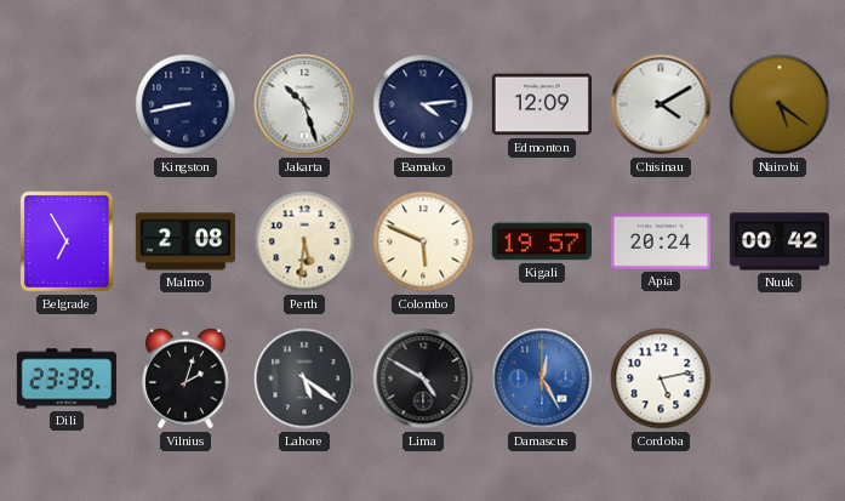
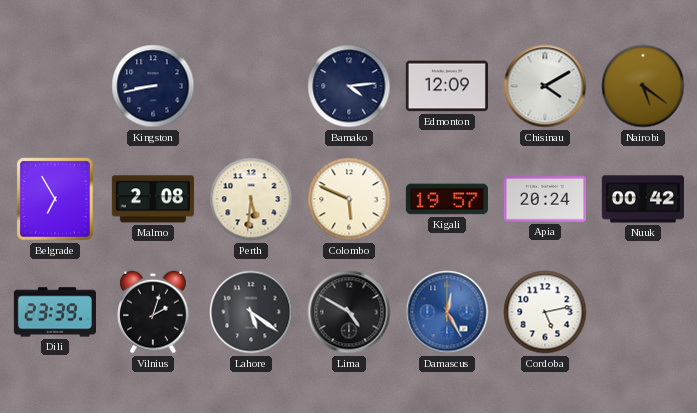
Jakarta: 10:27 -> none (304, 104)
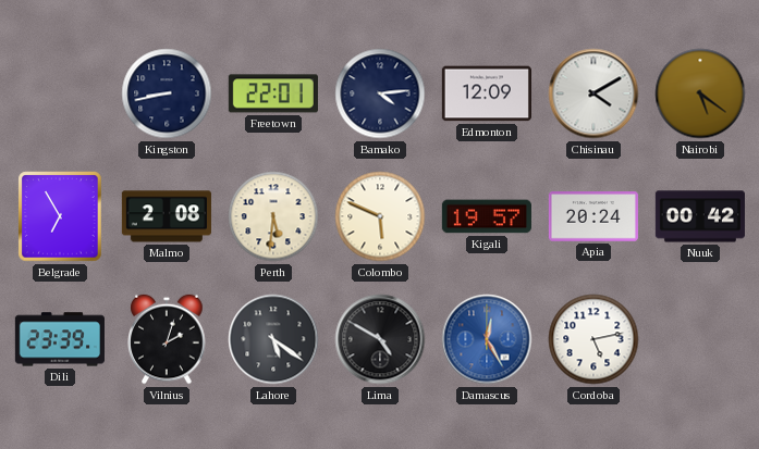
Freetown: none -> 22:01 (273, 93)
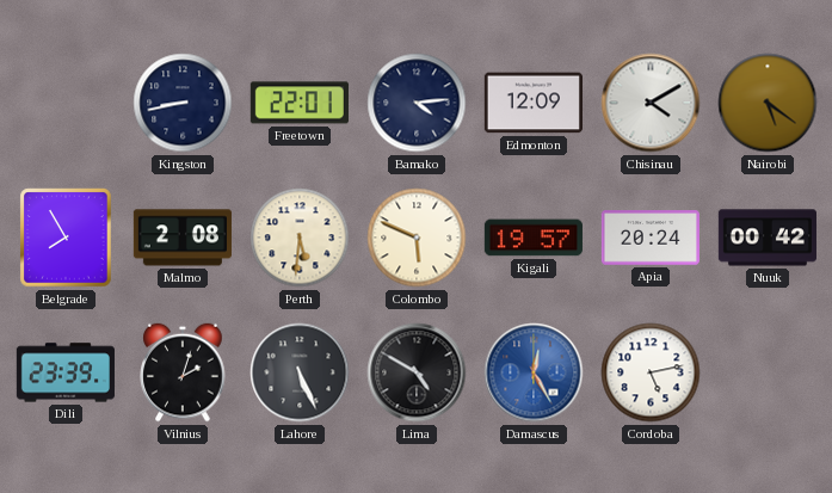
Belgrade: 6:55 -> 7:55 (66, 238)
Lahore: 5:21 -> 5:26 (300, 372)
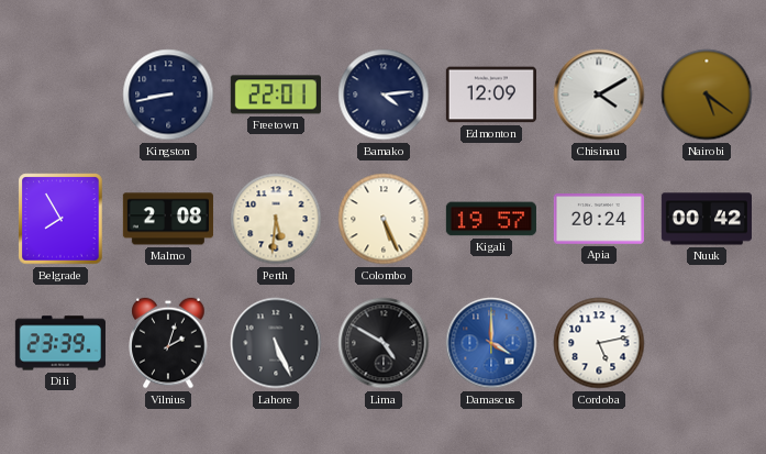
Colombo: 5:49 -> 5:26 (384, 219)
Damascus: 12:25 -> 4:00 (491, 343)
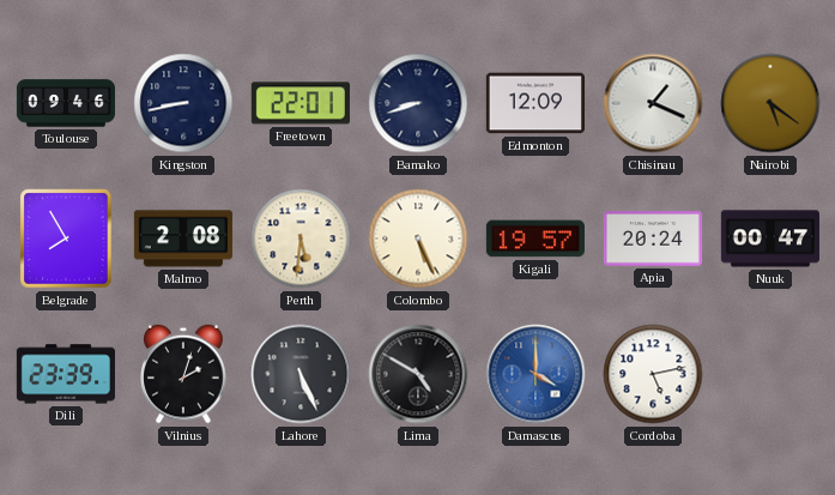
Toulouse: none -> 09:46 (65, 103)
Bamako: 4:14 -> 8:42 (418, 103)
Chisinau: 4:10 -> 1:19 (653, 103)
Nuuk: 00:42 -> 00:47 (770, 239)
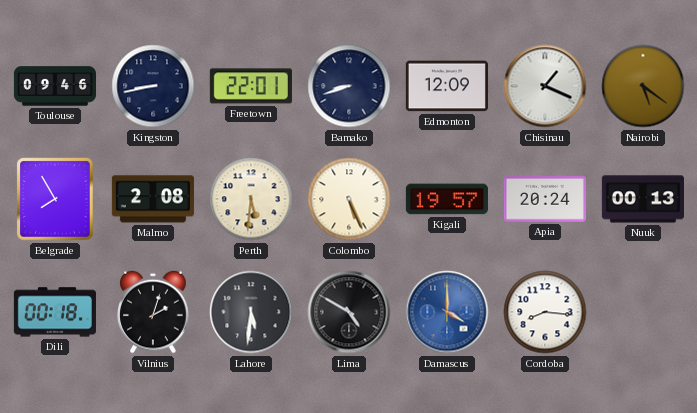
Nuuk: 00:47 -> 00:13 (643, 199)
Dili: 23:39 -> 00:18 (55, 312)
Lahore: 5:26 -> 5:31 (251, 312)
Cordoba: 5:13 -> 8:16 (545, 312)
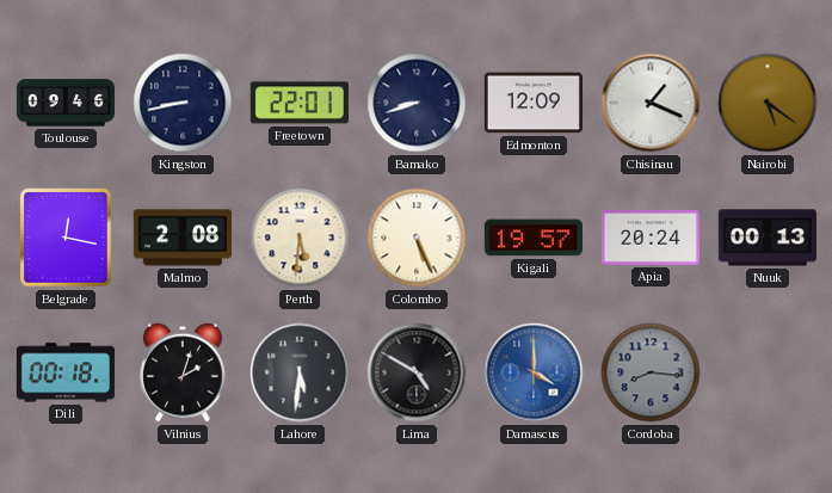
Belgrade: 7:55 -> 12:17 (66, 238)
Cordoba dial: white -> grey (651, 372)
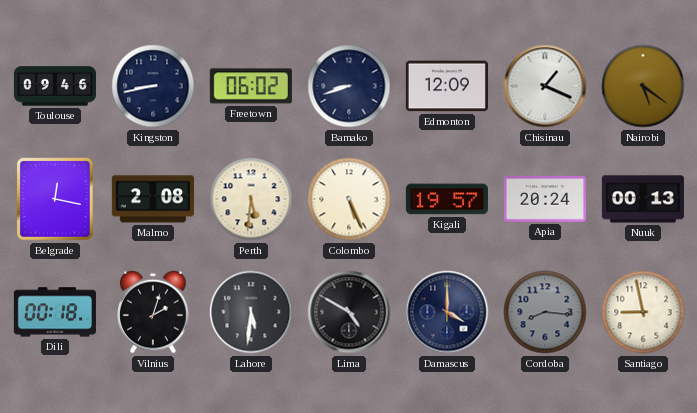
Freetown: 22:01 -> 06:02 (251, 86)
Damascus dial: blue -> navy (447, 312)
Santiago: none -> 8:58 (643, 312)
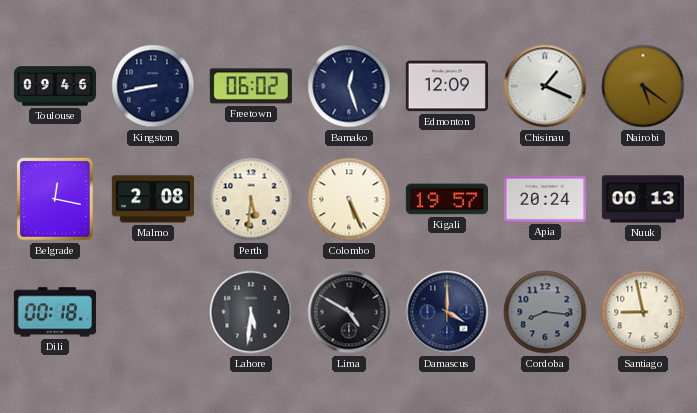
Bamako: 8:42 -> 12:27 (349, 86)
Vilnius: 2:03 -> none (153, 312)
